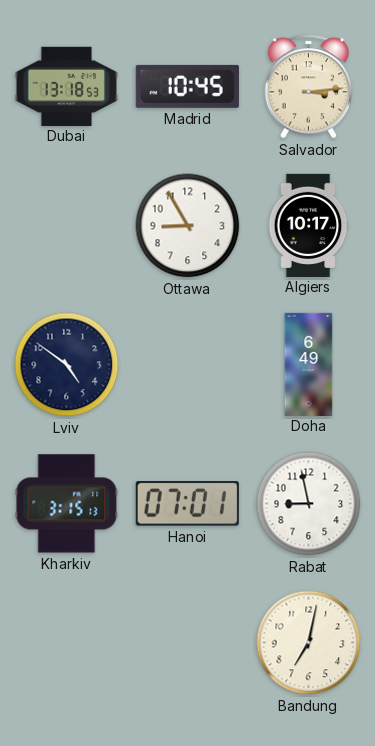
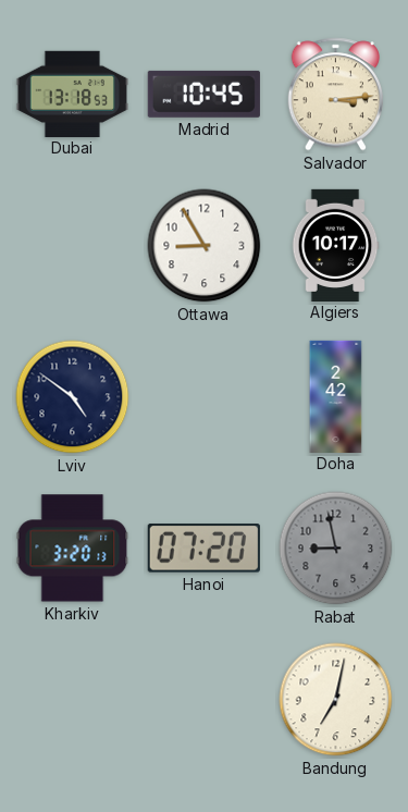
Doha: 6:49 -> 2:42 (336, 396)
Kharkiv: 3:15 -> 3:20 (73, 549)
Hanoi: 07:01 -> 07:20 (203, 549)
Rabat dial: white -> grey (336, 549)
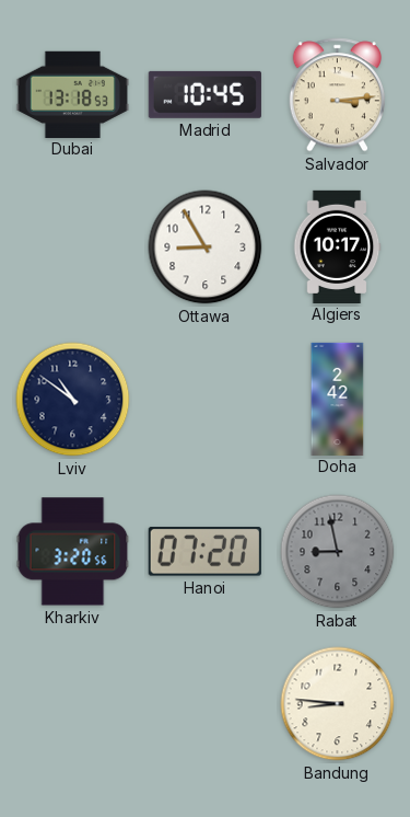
Lviv: 4:51 -> 10:51 (73, 400)
Kharkiv: 3:20:13 -> 3:20:56 (73, 552)
Bandung: 7:02 -> 8:46 (338, 704)
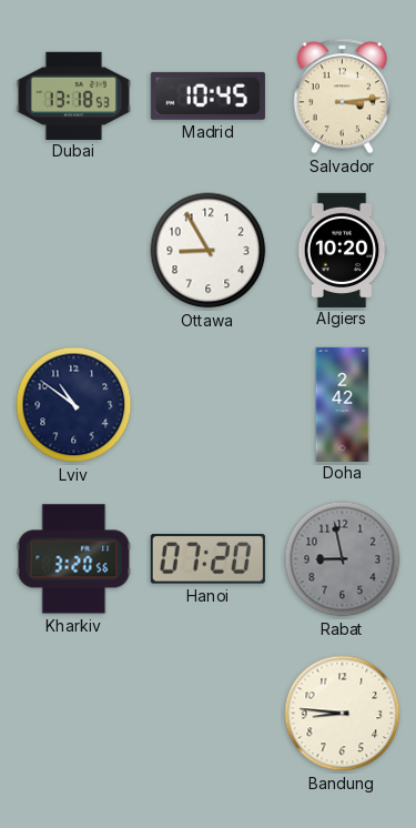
Algiers: 10:17 -> 10:20 (342, 250)
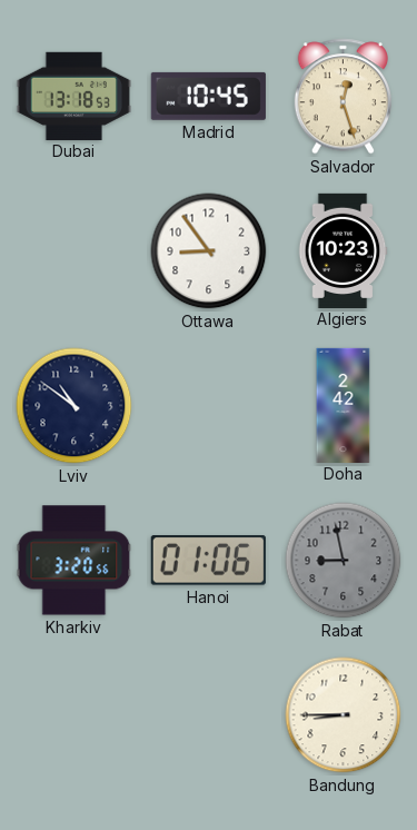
Salvador: 3:14 -> 12:27 (342, 97)
Ottawa: 8:55 -> 8:54 (209, 251)
Algiers: 10:20 -> 10:23 (342, 250)
Hanoi: 07:20 -> 01:06 (208, 561)
Bandung: 8:46 -> 8:45 (344, 715)
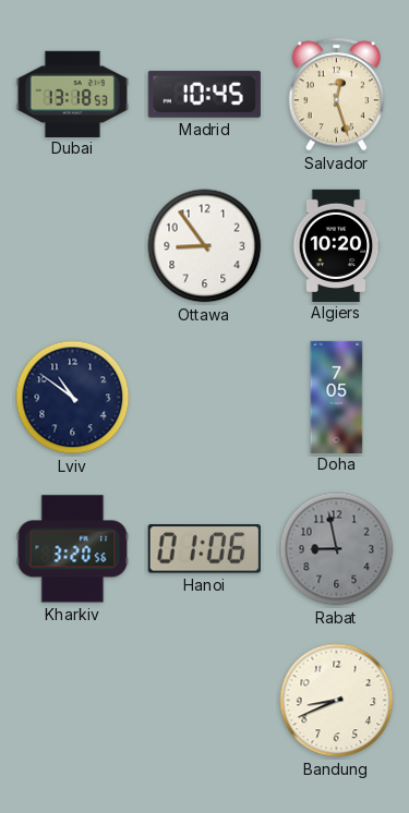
Algiers: 10:23 -> 10:20 (336, 245)
Doha: 2:42 -> 7:05 (337, 397)
Bandung: 8:45 -> 8:41 (337, 701)
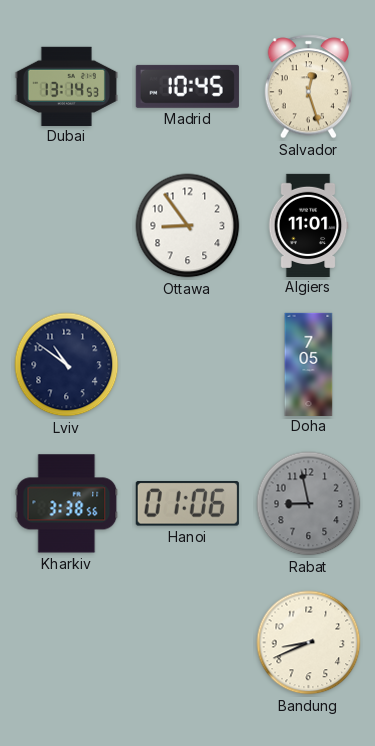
Dubai: 13:18 -> 13:14 (66, 86)
Algiers: 10:20 -> 11:01 (308, 225)
Kharkiv: 3:20 -> 3:38 (67, 504)
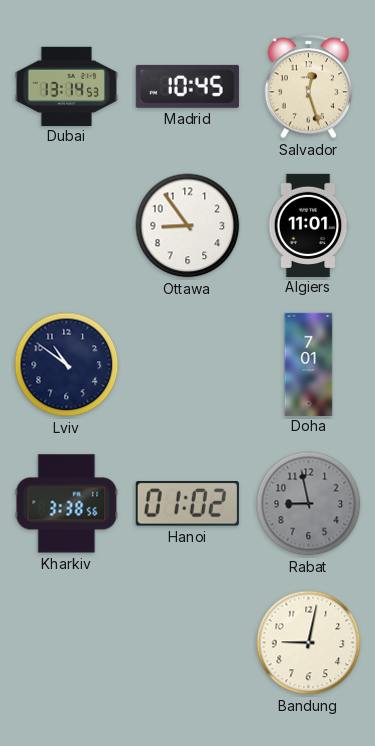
Doha: 7:05 -> 7:01 (309, 364)
Hanoi: 01:06 -> 01:02 (187, 504)
Bandung: 8:41 -> 9:02 (309, 643)
